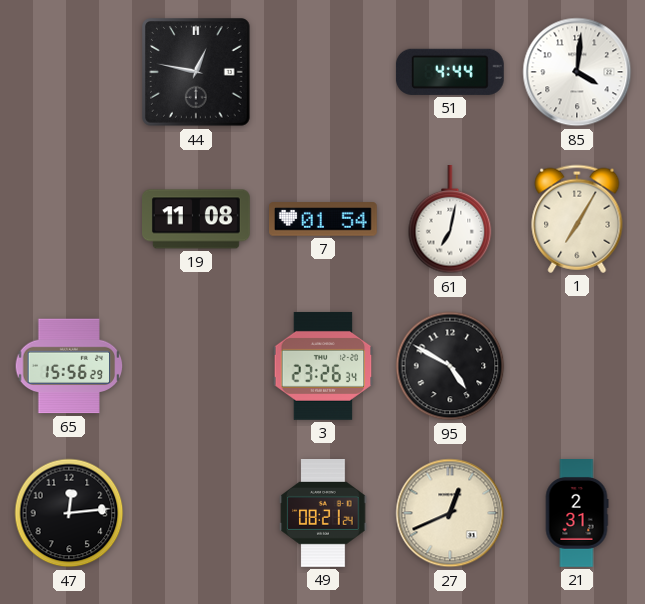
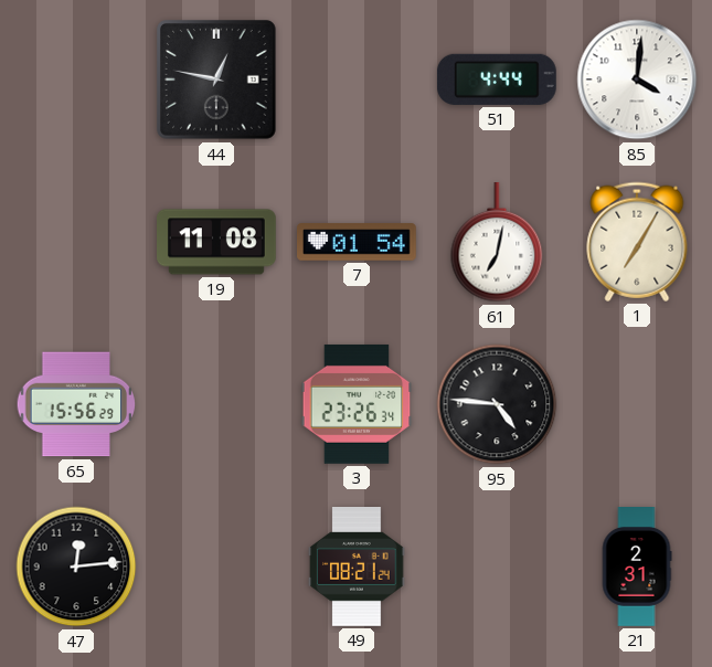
95: 4:50 -> 4:46 (497, 404)
27: 12:41 -> none (450, 513)
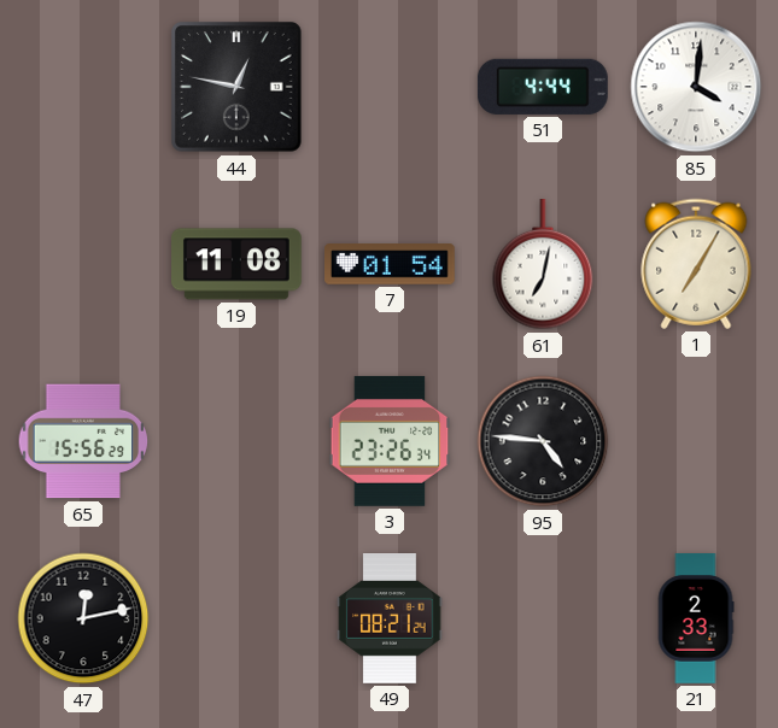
47: 12:14 -> 12:13 (83, 618)
21: 2:31 -> 2:33 (696, 620)
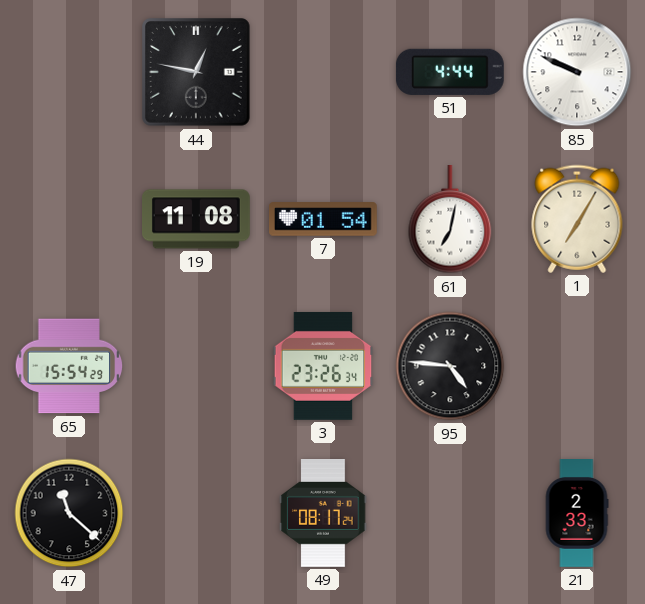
85: 4:01 -> 9:49 (577, 72)
65: 15:56 -> 15:54 (69, 366)
47: 12:13 -> 11:22 (69, 513)
49: 08:21 -> 08:17 (323, 514)
